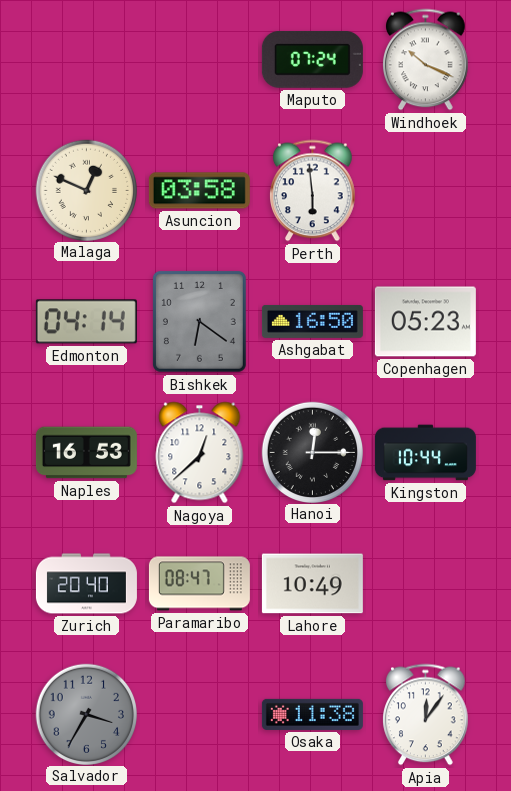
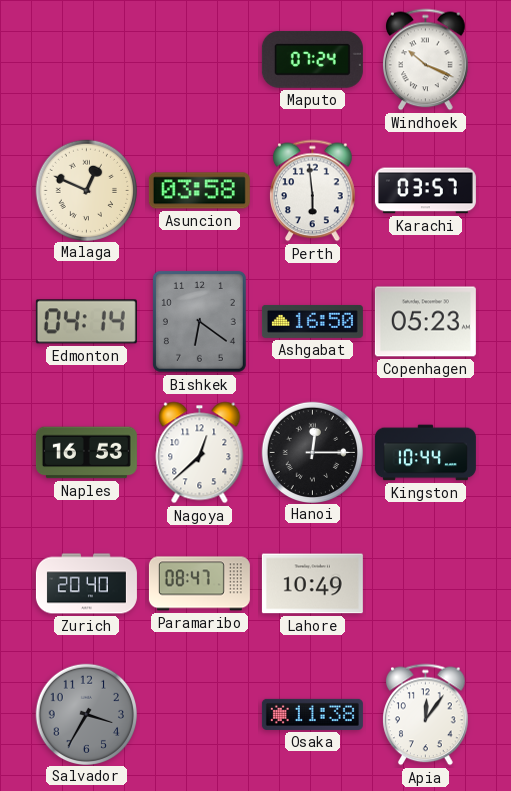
Karachi: none -> 03:57 (425, 191)
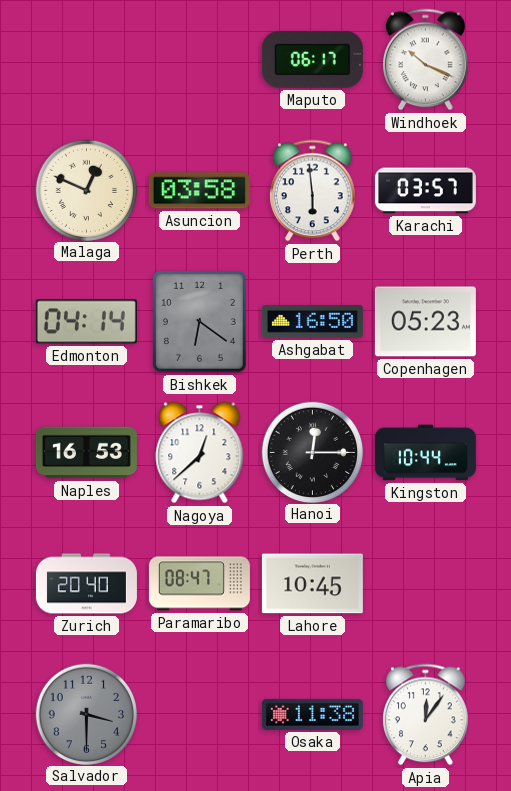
Maputo: 07:24 -> 06:17 (312, 59)
Lahore: 10:49 -> 10:45 (312, 584)
Salvador: 3:35 -> 3:30 (86, 714)
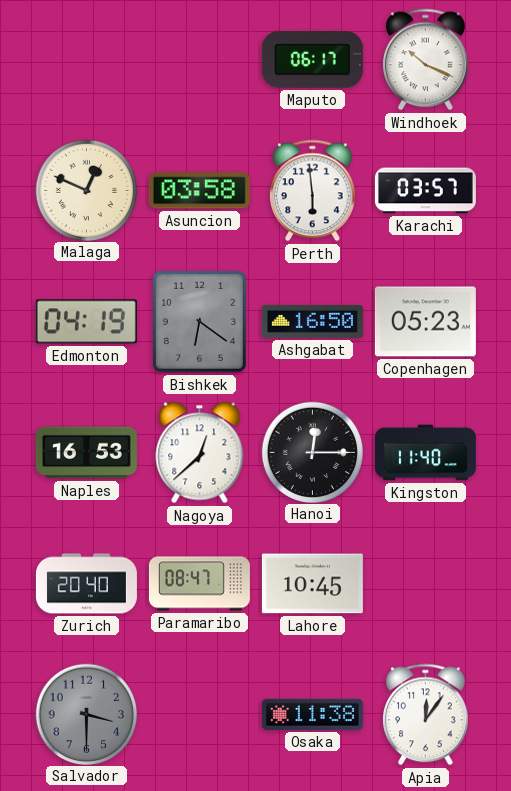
Edmonton: 04:14 -> 04:19 (86, 322)
Kingston: 10:44 -> 11:40 (425, 453)
